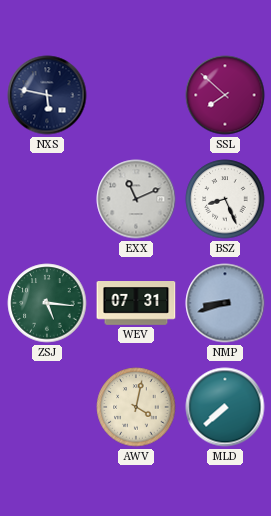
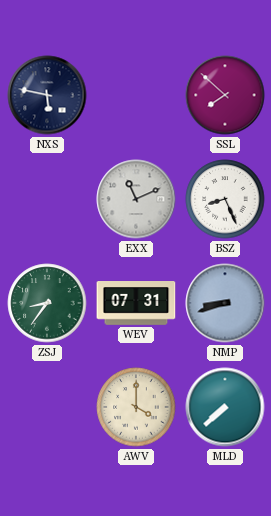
ZSJ: 5:16 -> 8:36 (47, 303)
AWV: 4:02 -> 4:00 (136, 407)
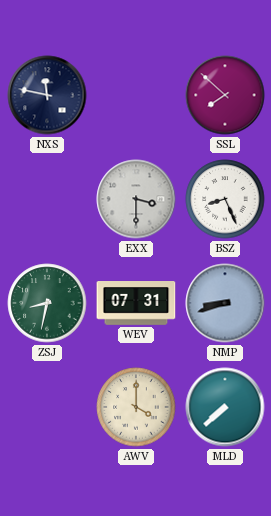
NXS: 5:47 -> 11:47 (47, 95)
EXX: 11:11 -> 3:30 (136, 199)
ZSJ: 8:36 -> 8:32 (47, 303)
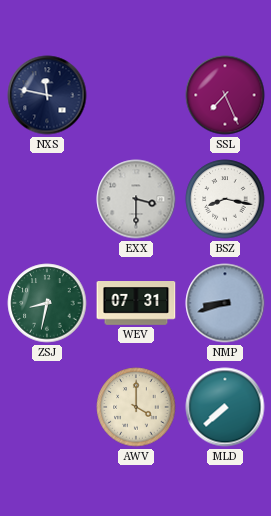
SSL: 7:52 -> 7:26 (225, 95)
BSZ: 8:26 -> 8:17 (225, 199)
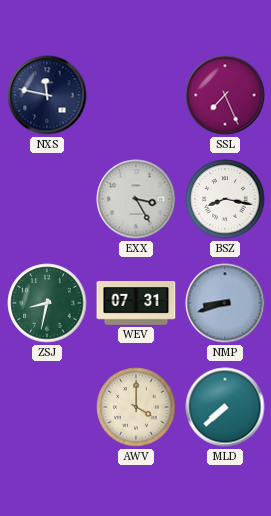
EXX: 3:30 -> 3:25 (136, 199)
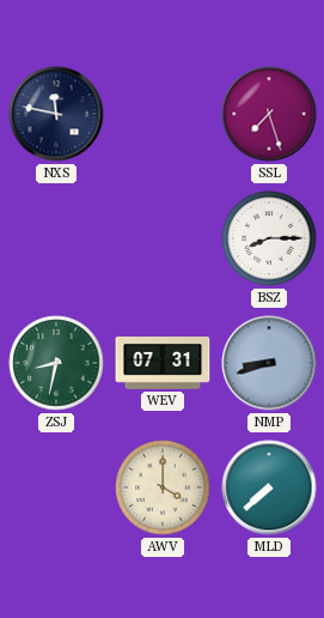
SSL: 7:26 -> 7:27 (269, 114)
EXX: 3:25 -> none (136, 199)
BSZ: 8:17 -> 8:15 (269, 238)
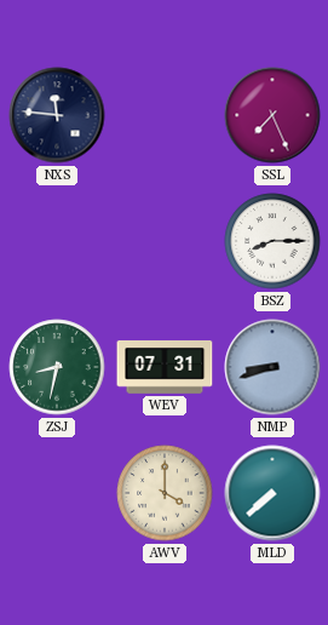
NXS: 11:47 -> 11:46 (57, 115)
SSL: 7:27 -> 7:26 (272, 115)
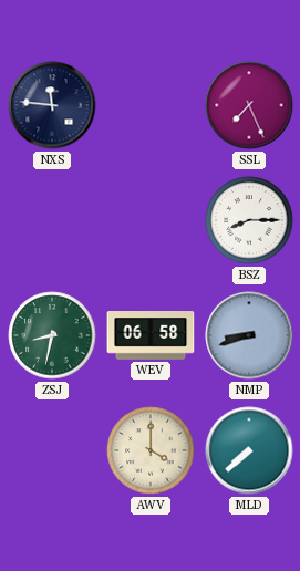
WEV: 07:31 -> 06:58 (151, 336)
